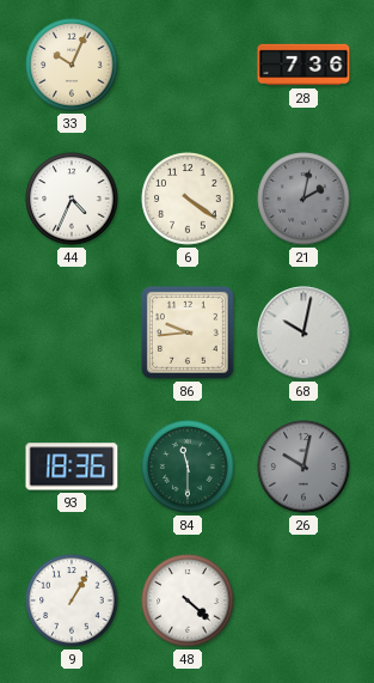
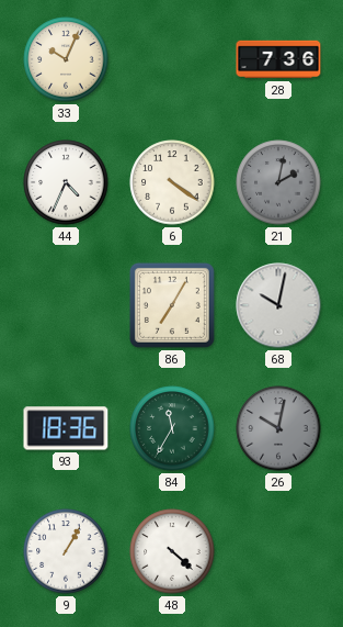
86: 9:44 -> 7:05 (172, 305)
84: 11:30 -> 11:35 (172, 428)
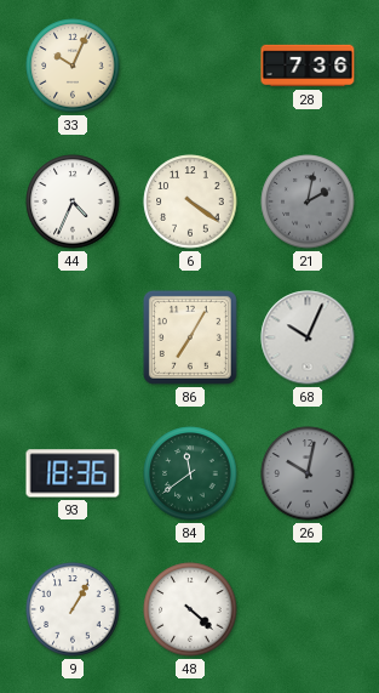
68: 10:02 -> 10:04 (308, 337)
84: 11:35 -> 11:39 (190, 473)
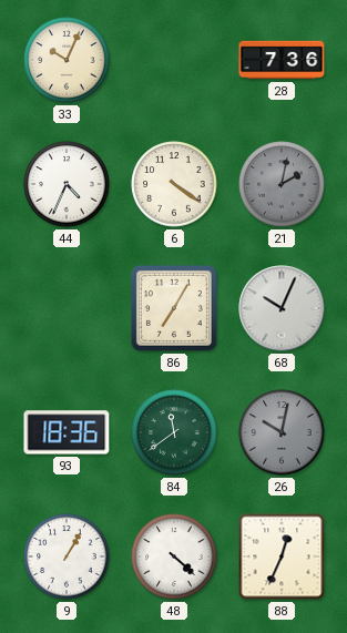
88: none -> 12:34 (282, 557)
